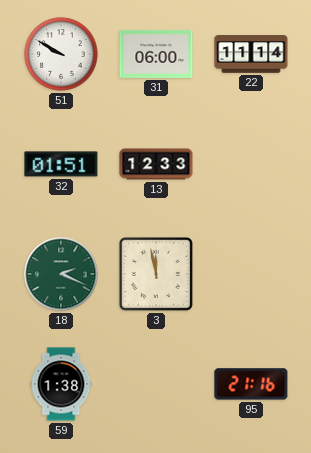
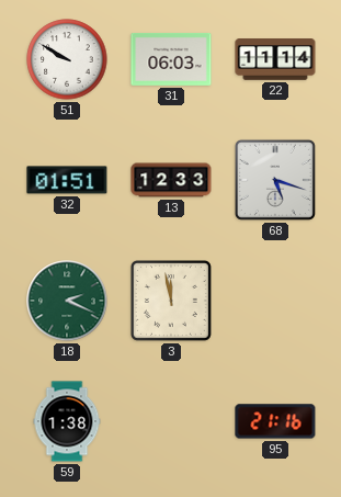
31: 06:00 -> 06:03 (171, 59)
68: none -> 5:18 (275, 180)
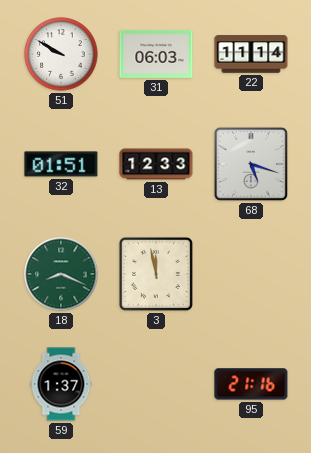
18: 2:19 -> 8:19 (61, 274)
59: 1:38 -> 1:37 (61, 384)
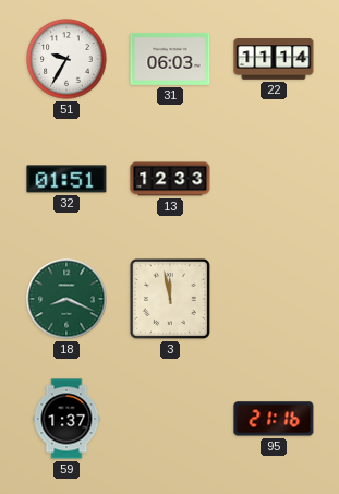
51: 9:50 -> 9:35 (66, 59)
68: 5:18 -> none (251, 164)
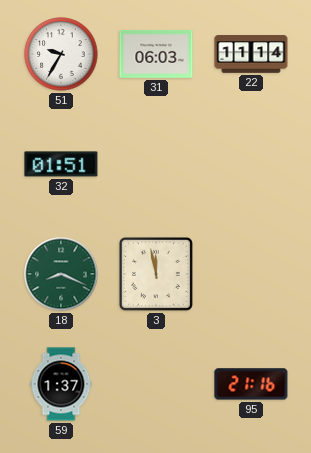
13: 12:33 -> none (170, 179)
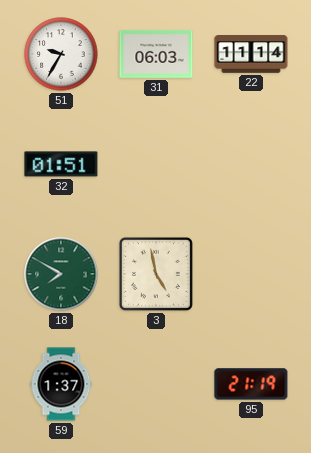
18: 8:19 -> 7:50 (61, 274)
3: 11:58 -> 4:58 (156, 274)
95: 21:16 -> 21:19 (251, 384)
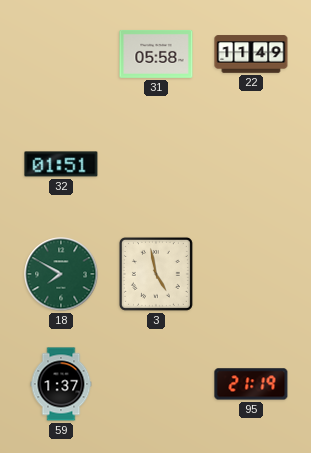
51: 9:35 -> none (61, 54)
31: 06:03 -> 05:58 (156, 54)
22: 11:14 -> 11:49 (251, 54)
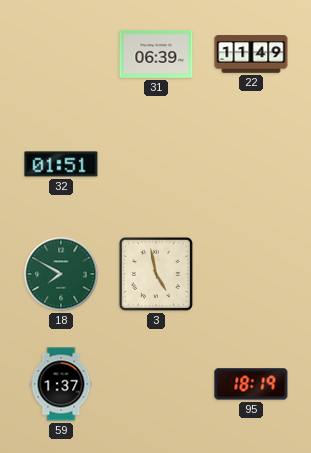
31: 05:58 -> 06:39 (156, 54)
95: 21:19 -> 18:19 (251, 384)
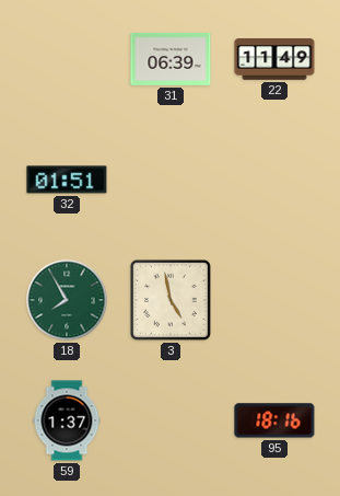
18: 7:50 -> 7:55 (67, 300)
95: 18:19 -> 18:16 (274, 420)
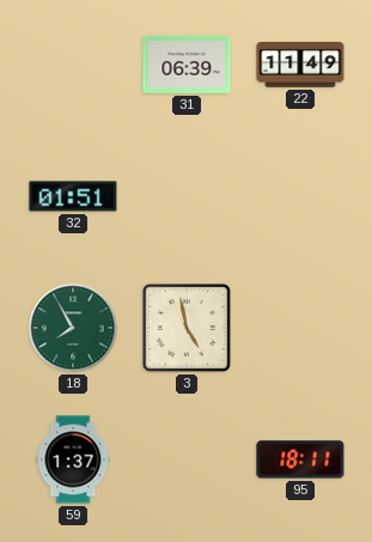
95: 18:16 -> 18:11 (300, 459)
